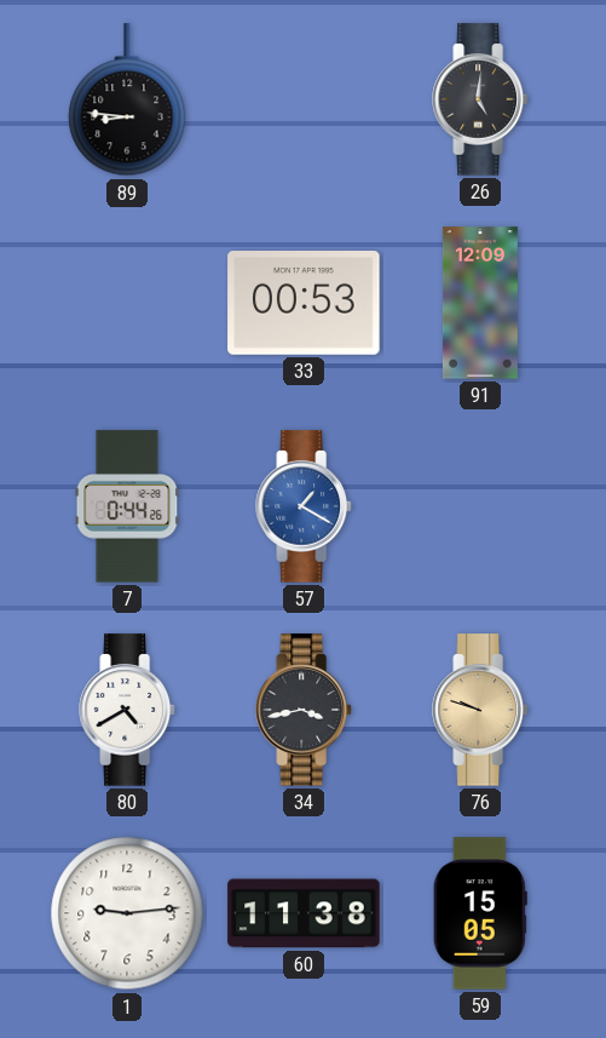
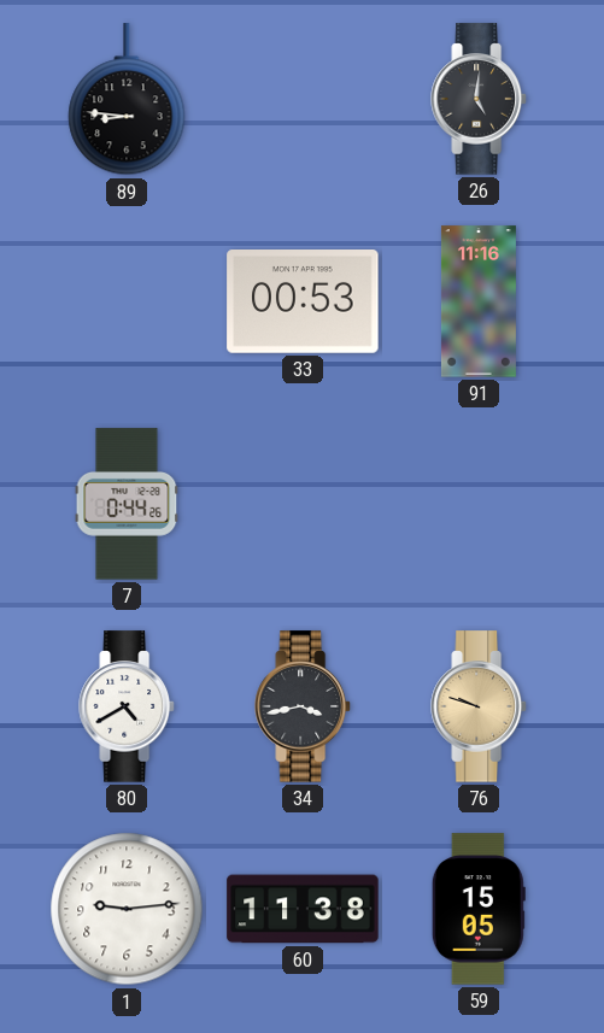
91: 12:09 -> 11:16 (479, 301)
57: 1:20 -> none (304, 506)
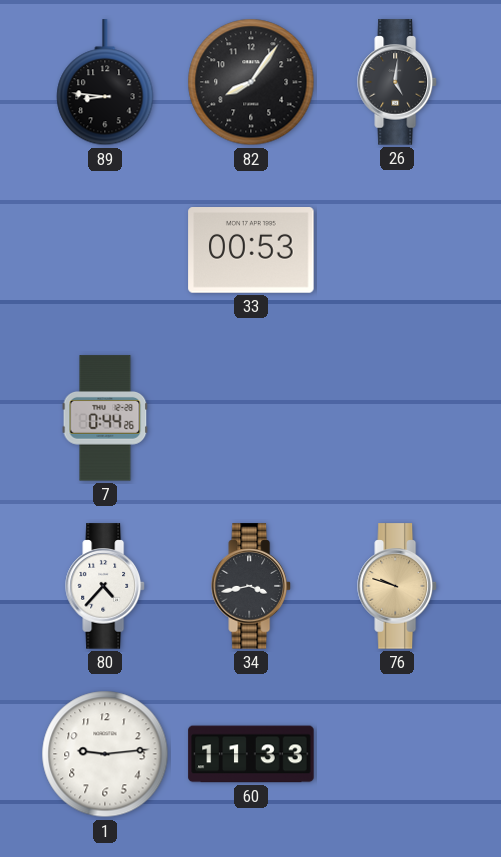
82: none -> 8:06 (251, 82)
91: 11:16 -> none (479, 301)
80: 4:40 -> 4:37 (105, 586)
60: 11:38 -> 11:33 (251, 754)
59: 15:05 -> none (479, 909)
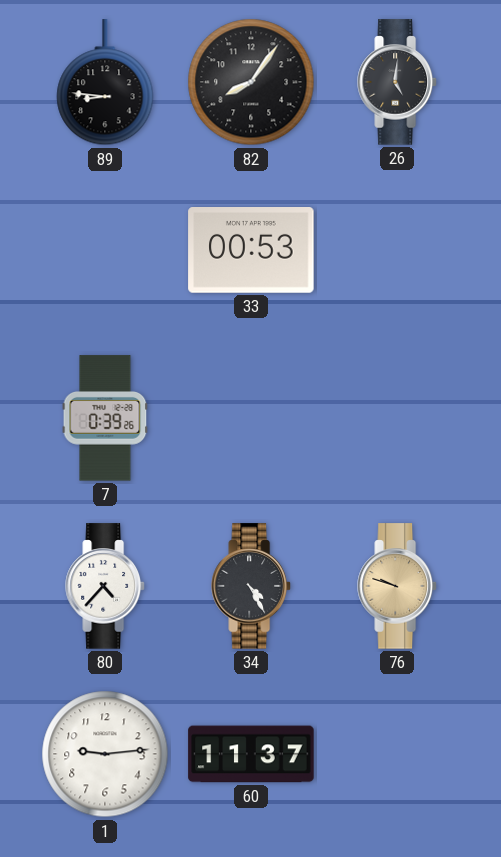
7: 0:44 -> 0:39 (105, 418)
34: 3:43 -> 4:25 (251, 586)
60: 11:33 -> 11:37 (251, 754)
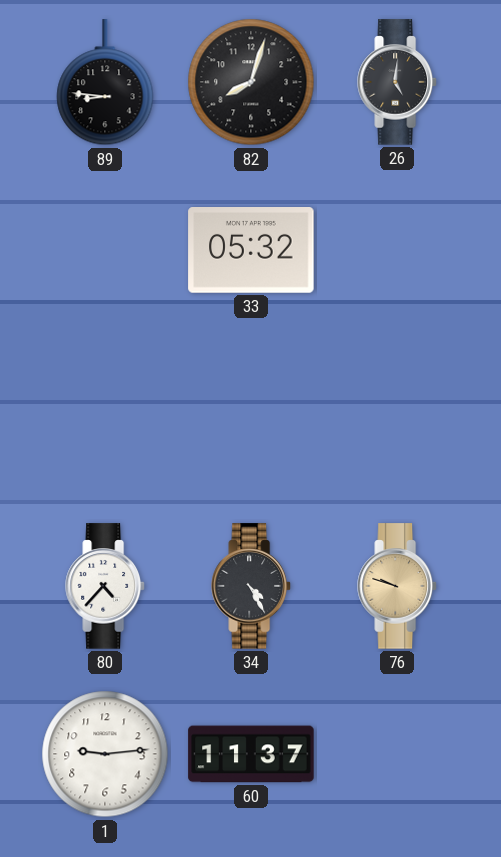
82: 8:06 -> 8:03 (251, 82)
33: 00:53 -> 05:32 (251, 251)
7: 0:39 -> none (105, 418)
